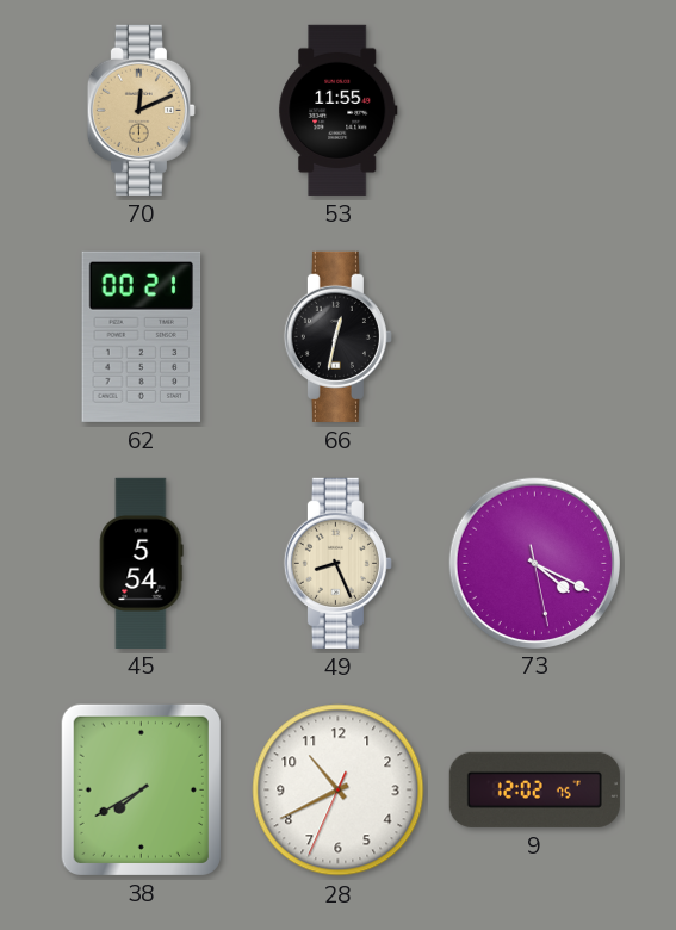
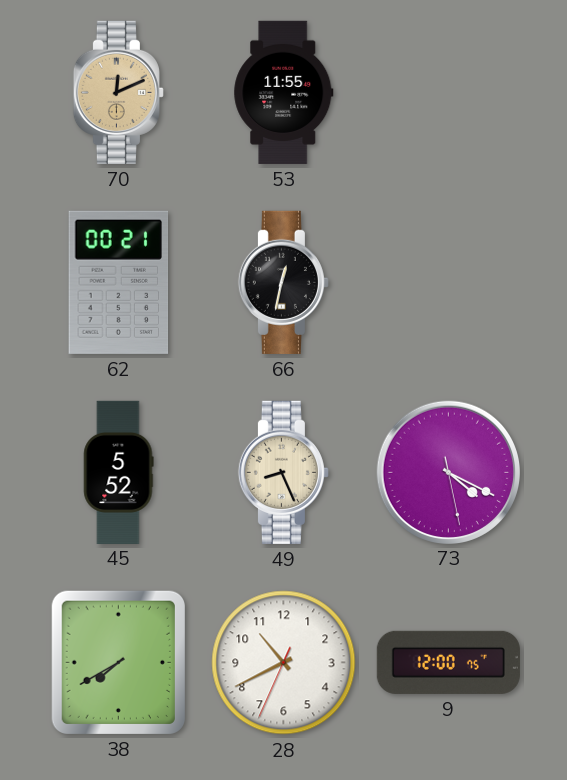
45: 5:54 -> 5:52 (119, 472)
9: 12:02 -> 12:00 (448, 662)
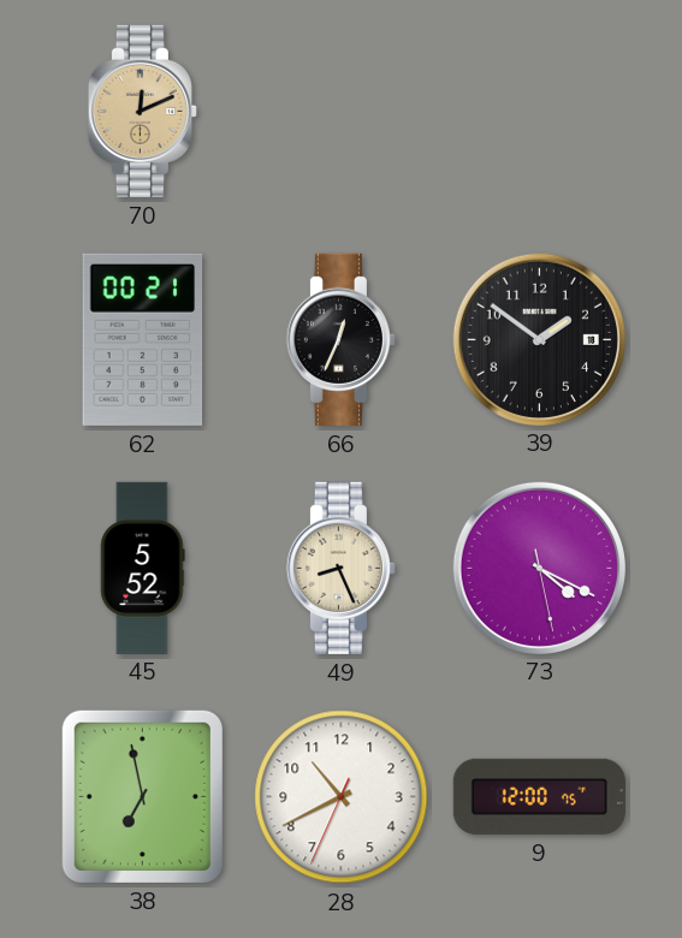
53: 11:55 -> none (284, 92)
66: 12:32 -> 12:34 (340, 339)
39: none -> 1:51 (539, 339)
38: 7:40 -> 6:58 (142, 796)
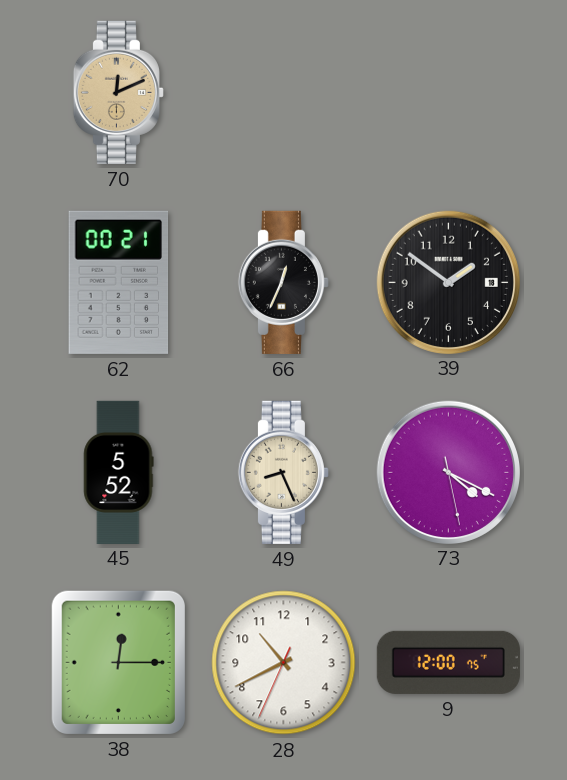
38: 6:58 -> 12:15 (118, 662)
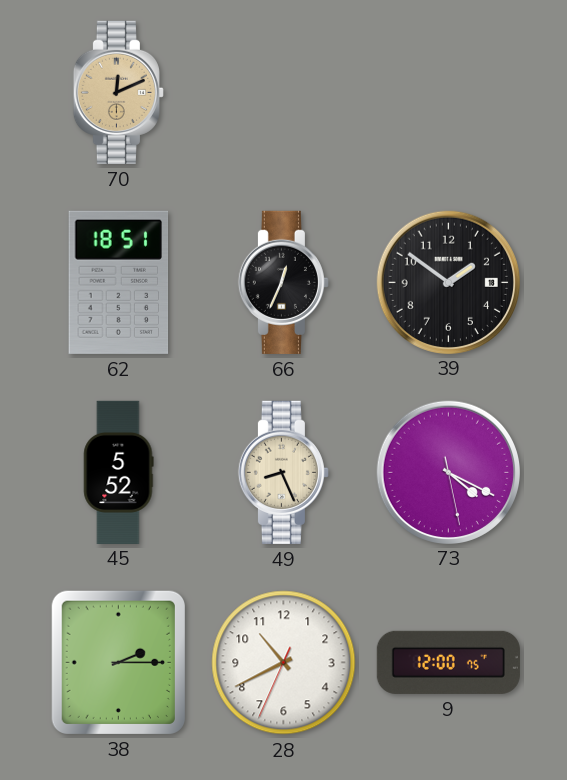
62: 00:21 -> 18:51 (119, 282)
38: 12:15 -> 2:15 (118, 662)
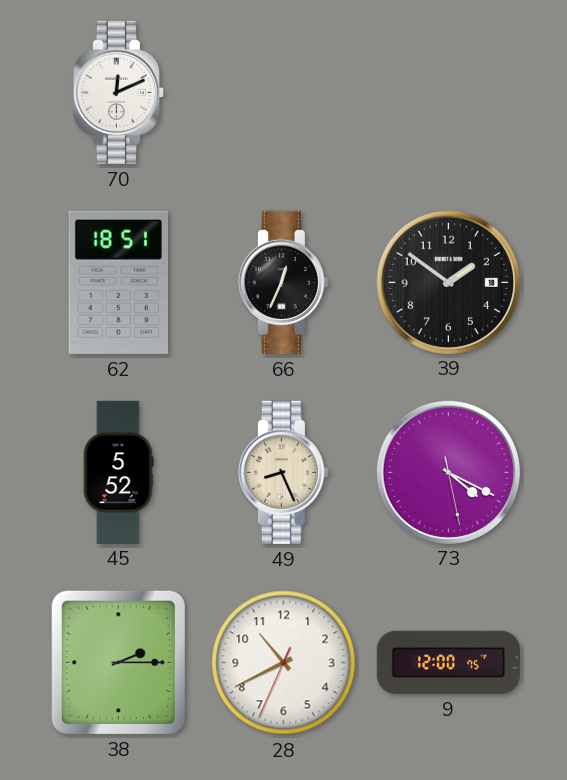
70 dial: champagne -> white (118, 92)
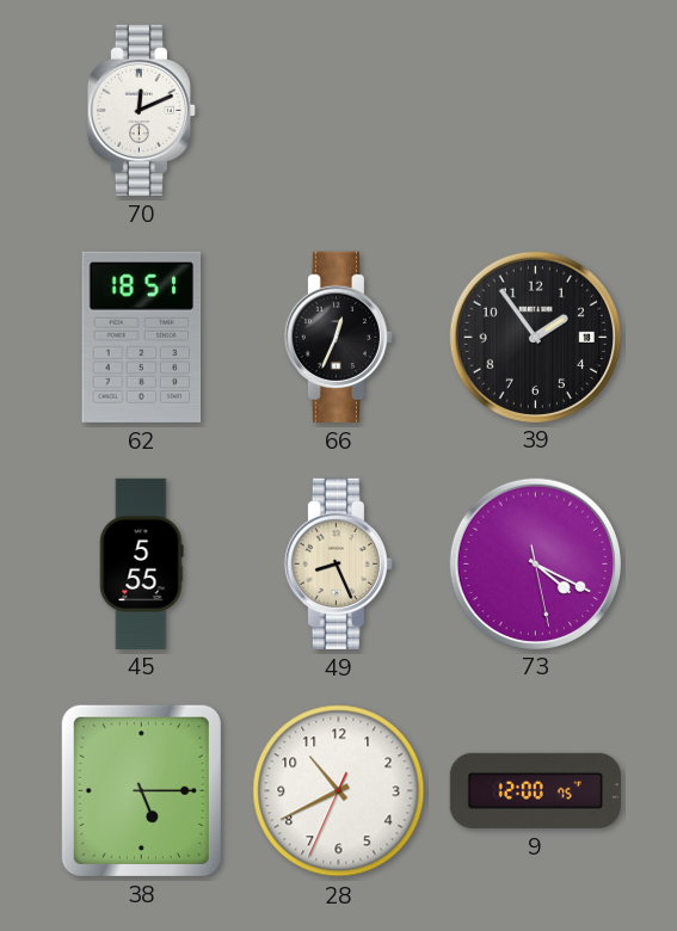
39: 1:51 -> 1:54 (535, 337)
45: 5:52 -> 5:55 (142, 563)
38: 2:15 -> 5:15 (141, 790)
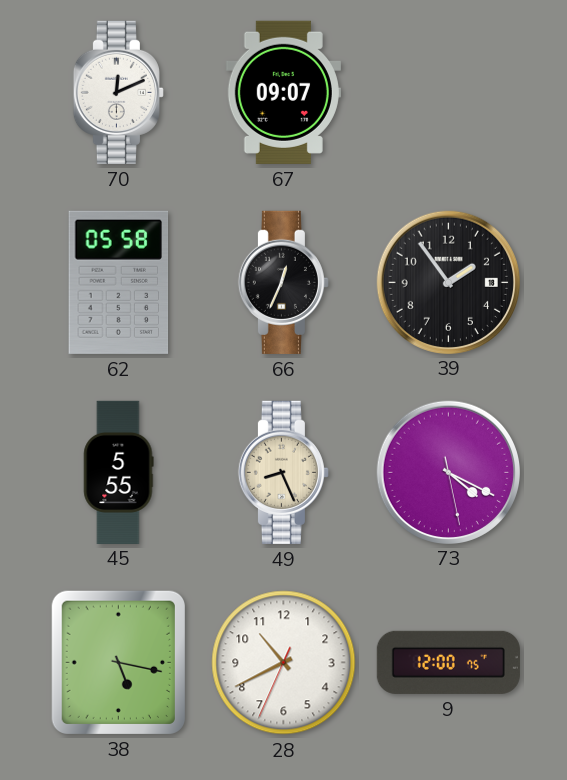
67: none -> 09:07 (283, 92)
62: 18:51 -> 05:58 (119, 282)
38: 5:15 -> 5:17 (118, 662)
